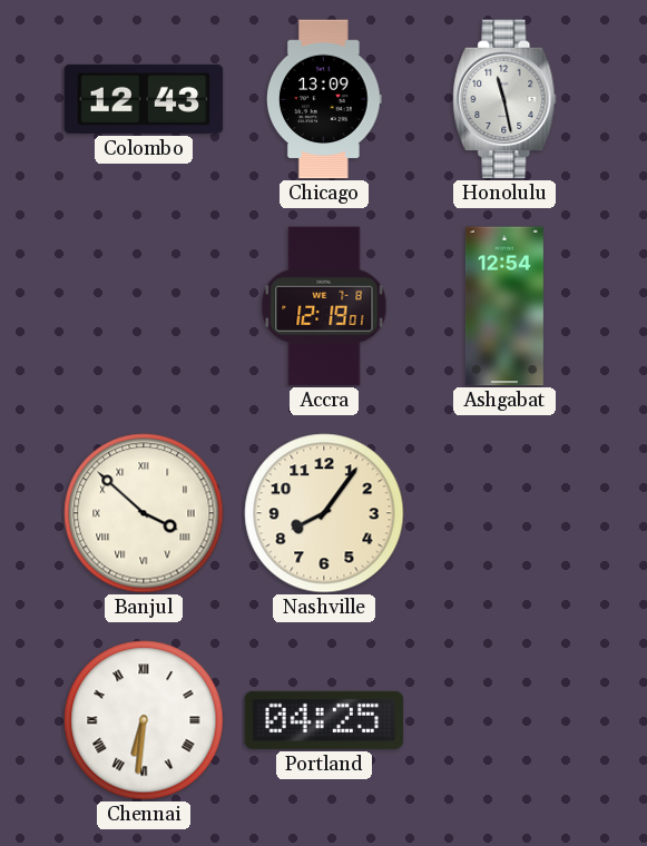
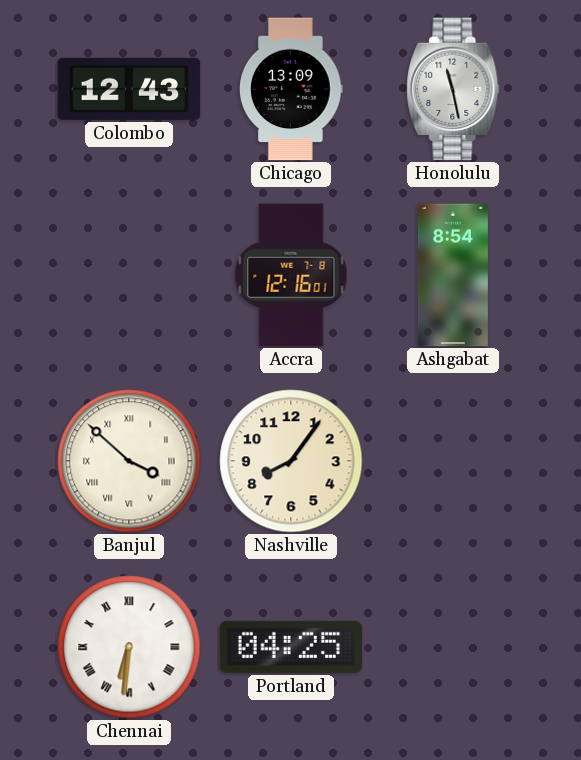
Accra: 12:19 -> 12:16 (291, 275)
Ashgabat: 12:54 -> 8:54 (453, 275)
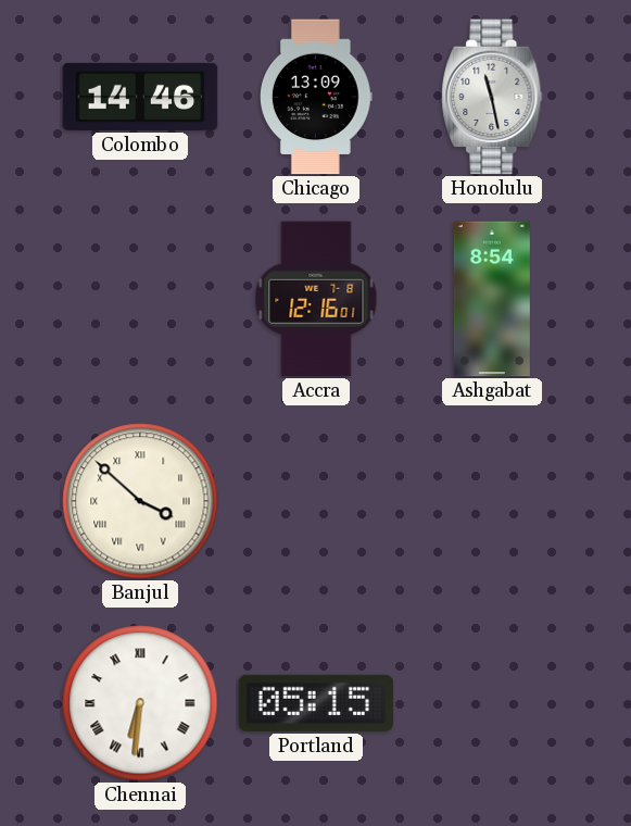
Colombo: 12:43 -> 14:46 (140, 97)
Nashville: 8:06 -> none (291, 461)
Portland: 04:25 -> 05:15 (316, 703)
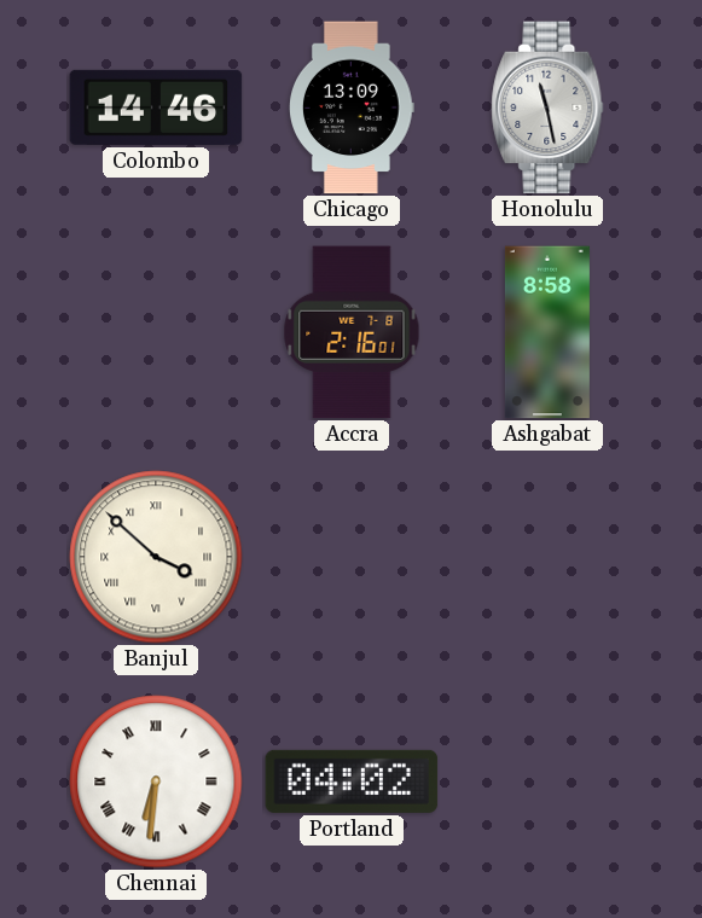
Accra: 12:16 -> 2:16 (352, 332)
Ashgabat: 8:54 -> 8:58 (547, 332)
Portland: 05:15 -> 04:02 (352, 782)
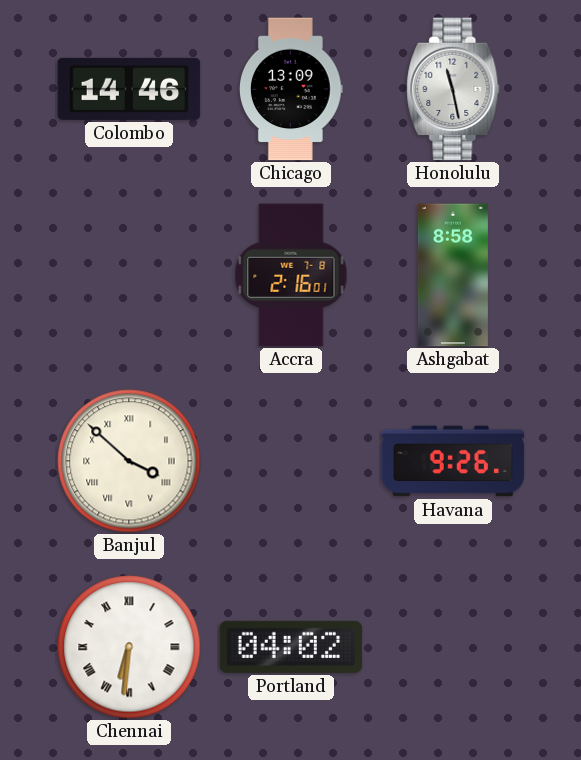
Havana: none -> 9:26 (453, 461)
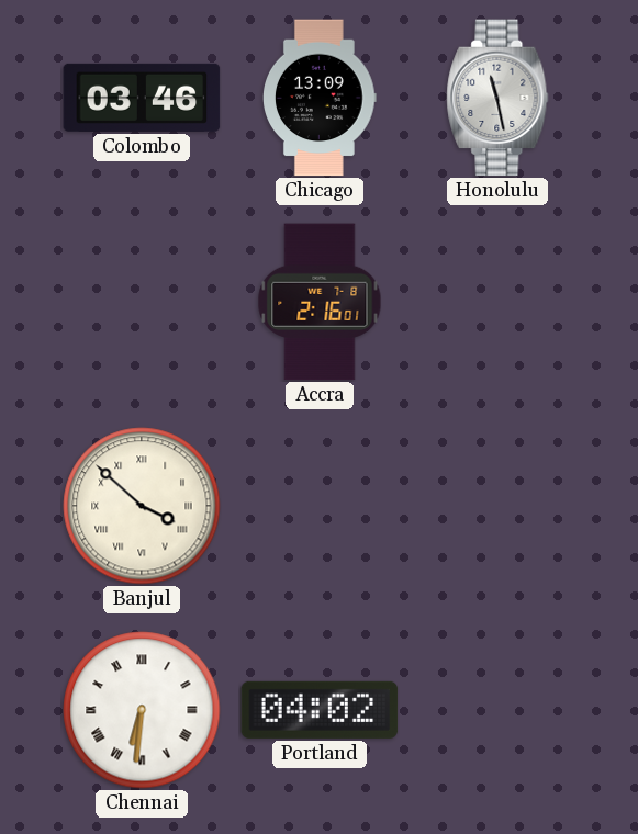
Colombo: 14:46 -> 03:46 (142, 98)
Ashgabat: 8:58 -> none (453, 275)
Havana: 9:26 -> none (453, 461)
